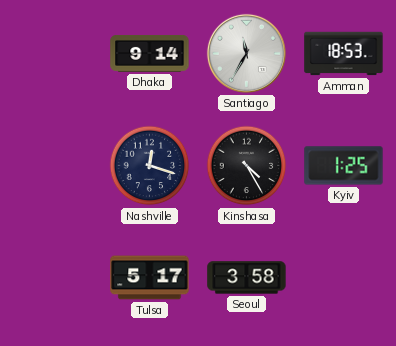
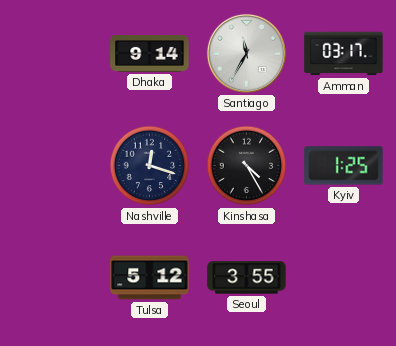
Amman: 18:53 -> 03:17 (344, 54)
Tulsa: 5:17 -> 5:12 (150, 278)
Seoul: 3:58 -> 3:55 (247, 278)
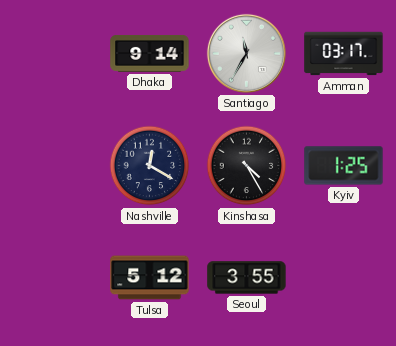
Nashville: 12:18 -> 12:20 (150, 166)
